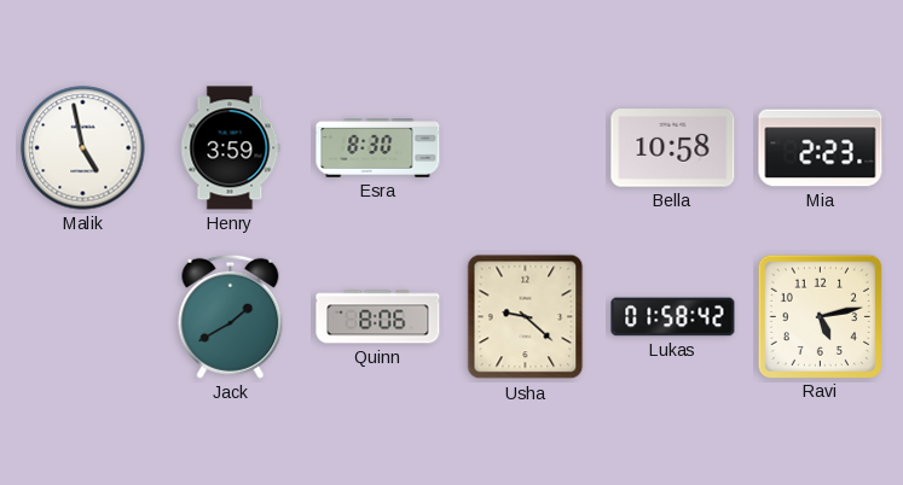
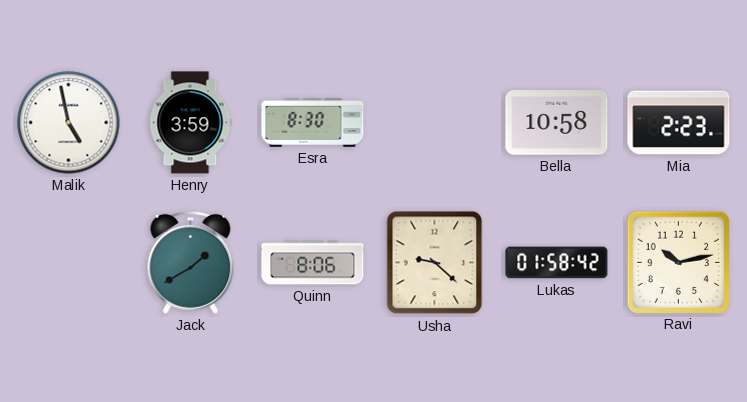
Ravi: 5:13 -> 10:13 (678, 262)
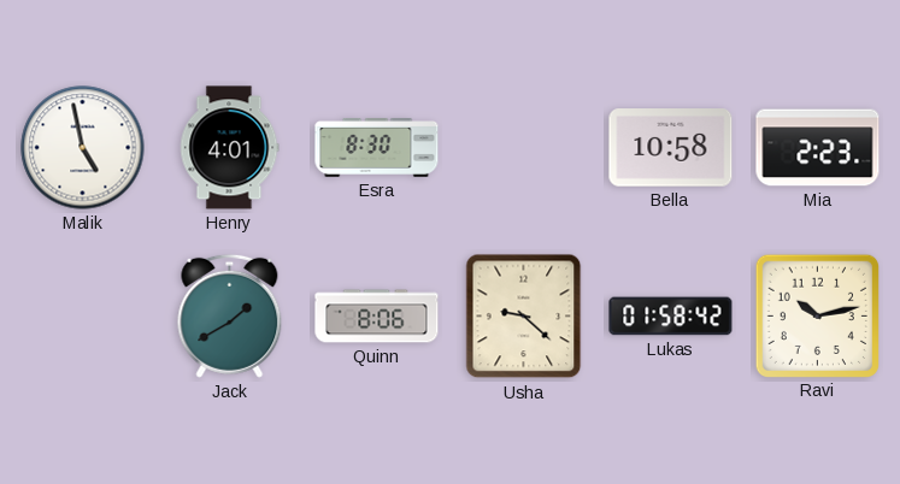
Henry: 3:59 -> 4:01 (229, 148)
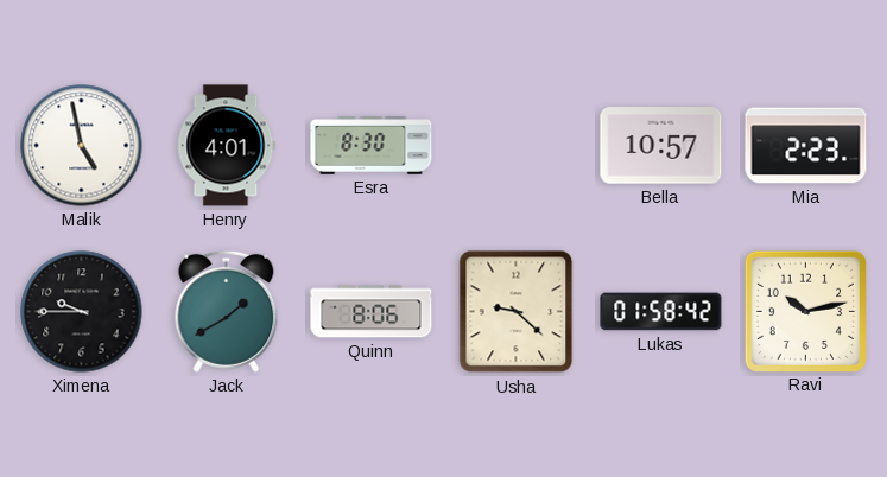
Bella: 10:58 -> 10:57 (661, 146)
Ximena: none -> 9:45 (82, 312)
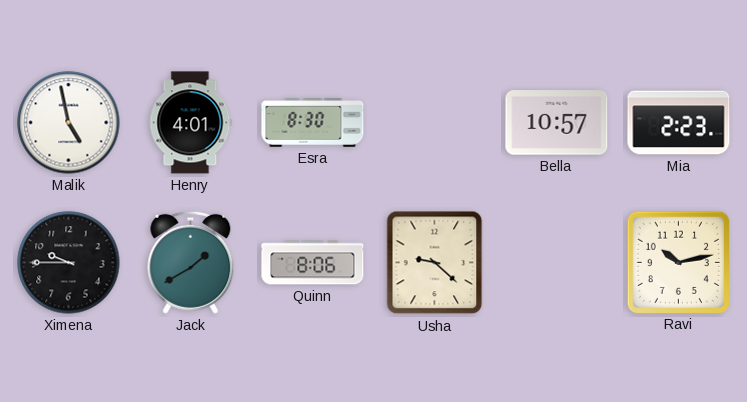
Lukas: 01:58 -> none (661, 312)
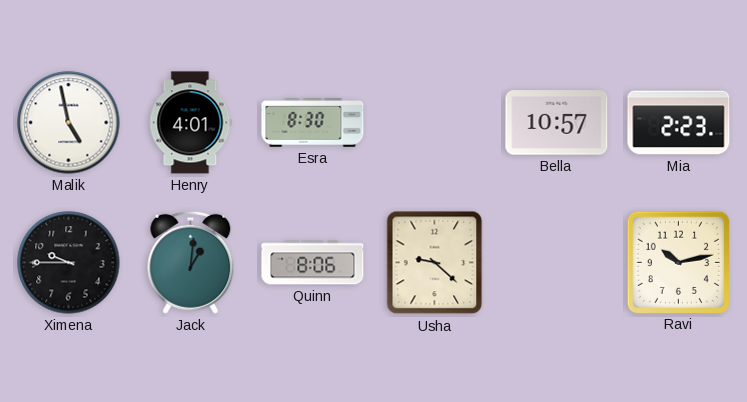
Jack: 1:40 -> 1:01 (191, 262)
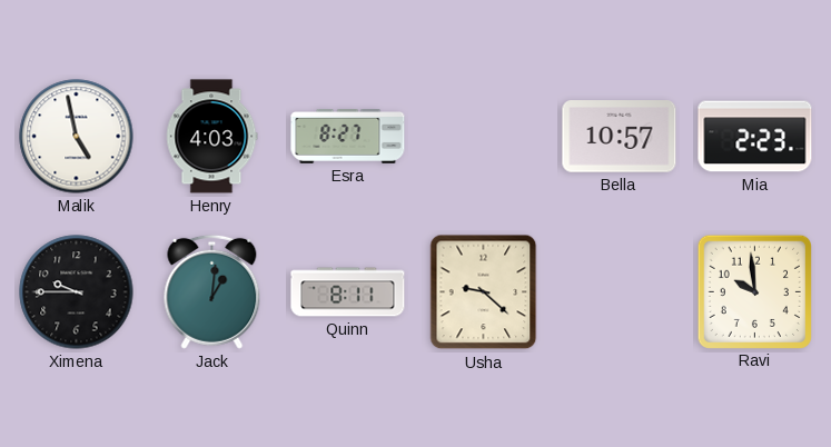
Henry: 4:01 -> 4:03 (211, 137)
Esra: 8:30 -> 8:27 (348, 137)
Quinn: 8:06 -> 8:11 (348, 292)
Ravi: 10:13 -> 9:59 (754, 291)
